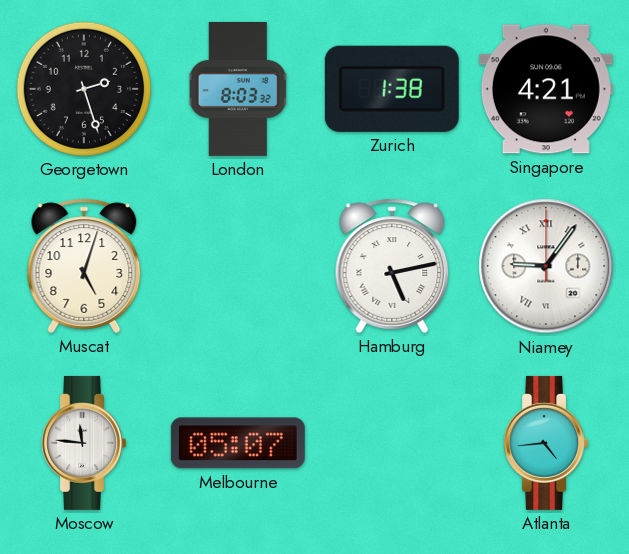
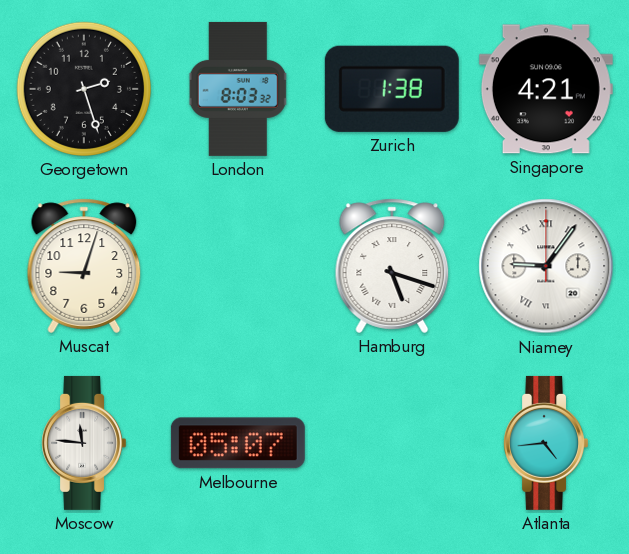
Muscat: 5:03 -> 9:03 (84, 266)
Hamburg: 5:13 -> 5:18 (392, 266)
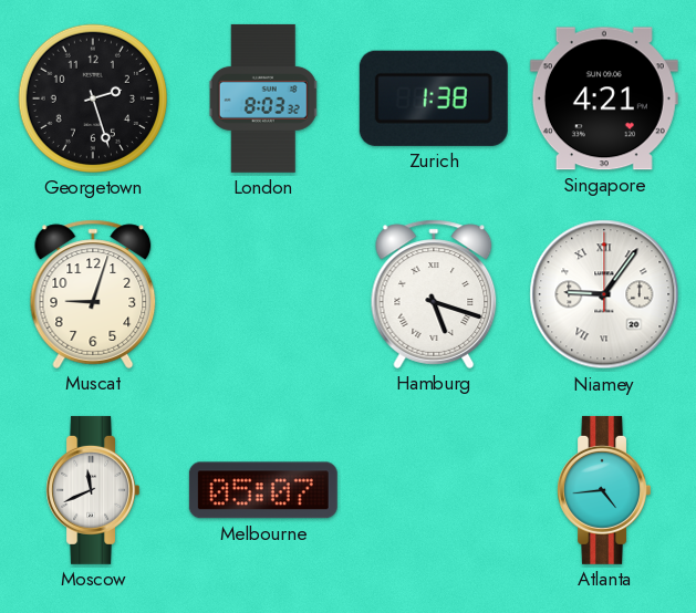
Moscow: 11:46 -> 11:41 (92, 490)
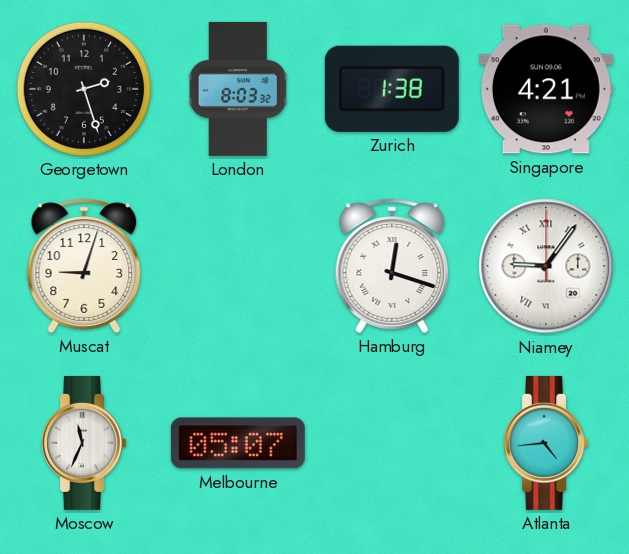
Hamburg: 5:18 -> 12:18 (392, 266)
Moscow: 11:41 -> 11:34 (83, 443)
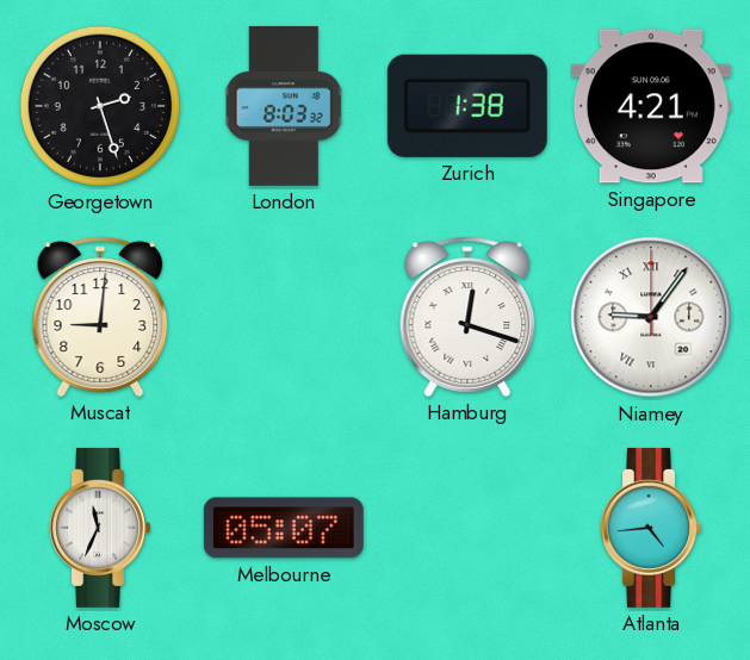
Muscat: 9:03 -> 9:01 (100, 317)
